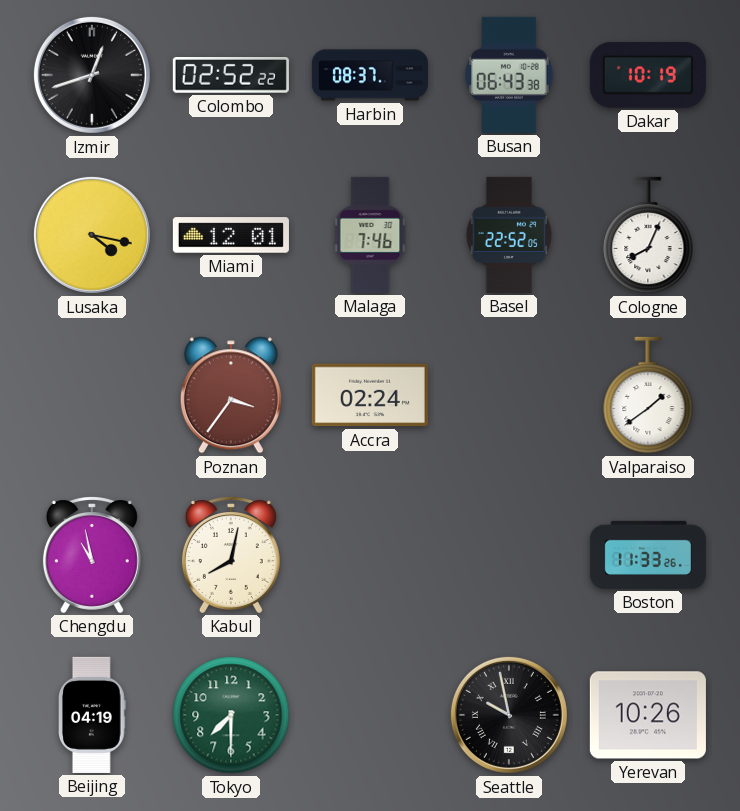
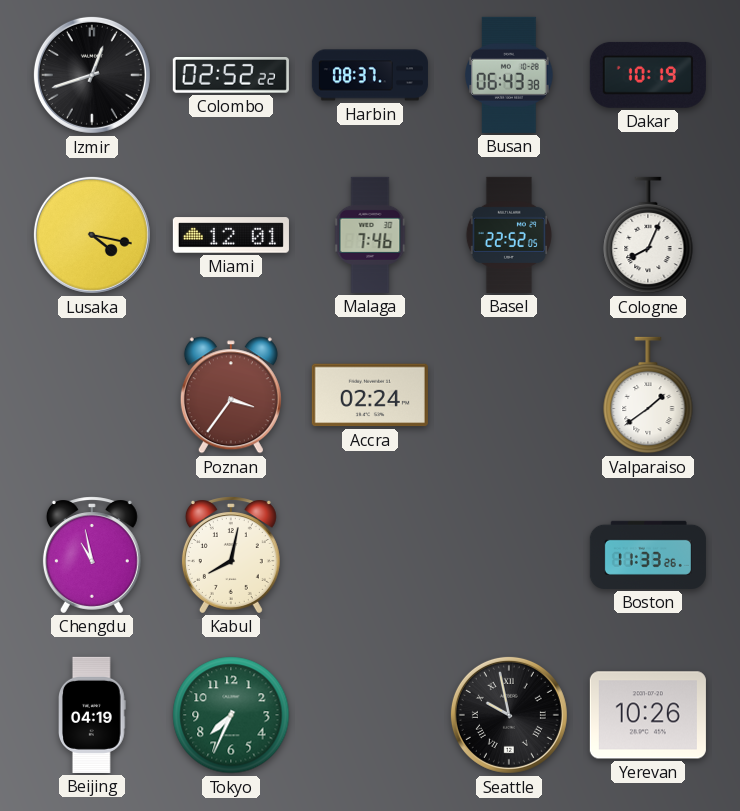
Tokyo: 7:30 -> 7:34 (231, 715)
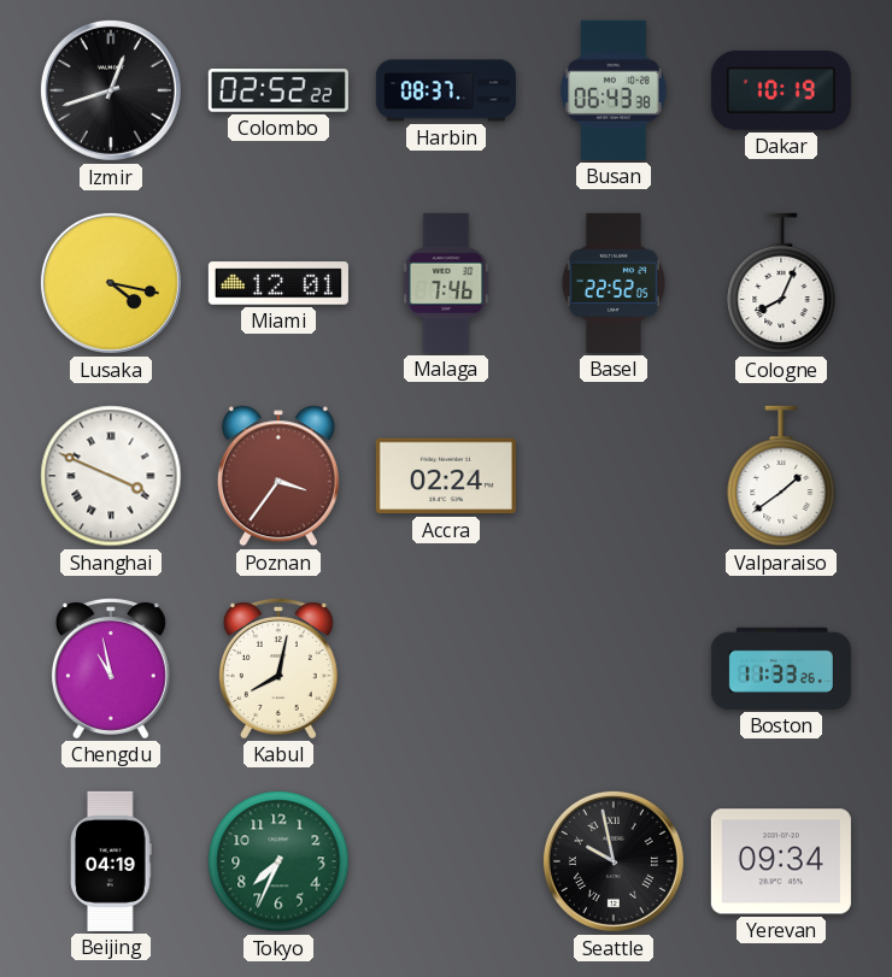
Shanghai: none -> 3:49 (111, 476)
Yerevan: 10:26 -> 09:34 (781, 861)
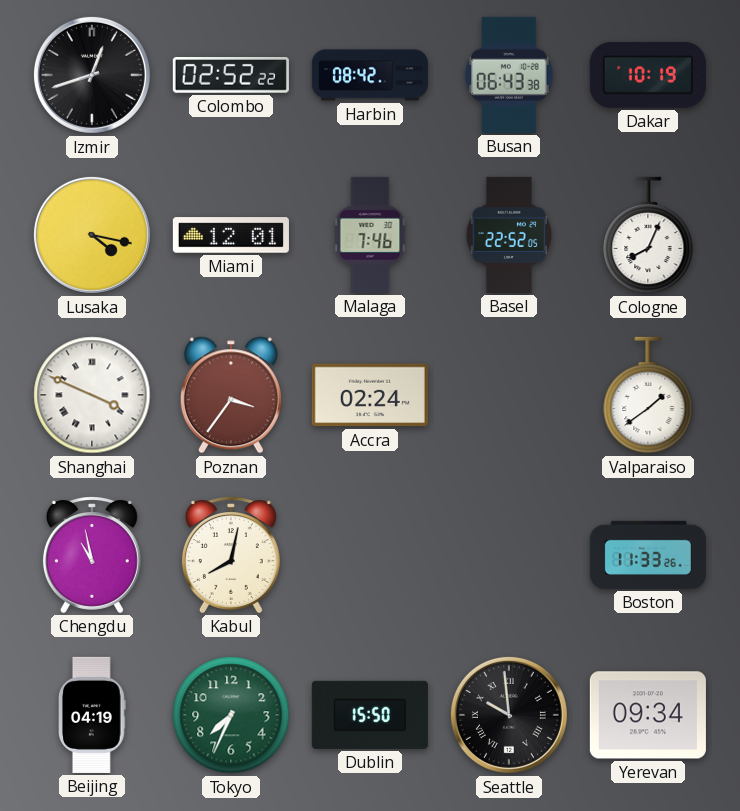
Harbin: 08:37 -> 08:42 (370, 75)
Dublin: none -> 15:50 (370, 715)
Seattle: 9:58 -> 9:59 (509, 715)
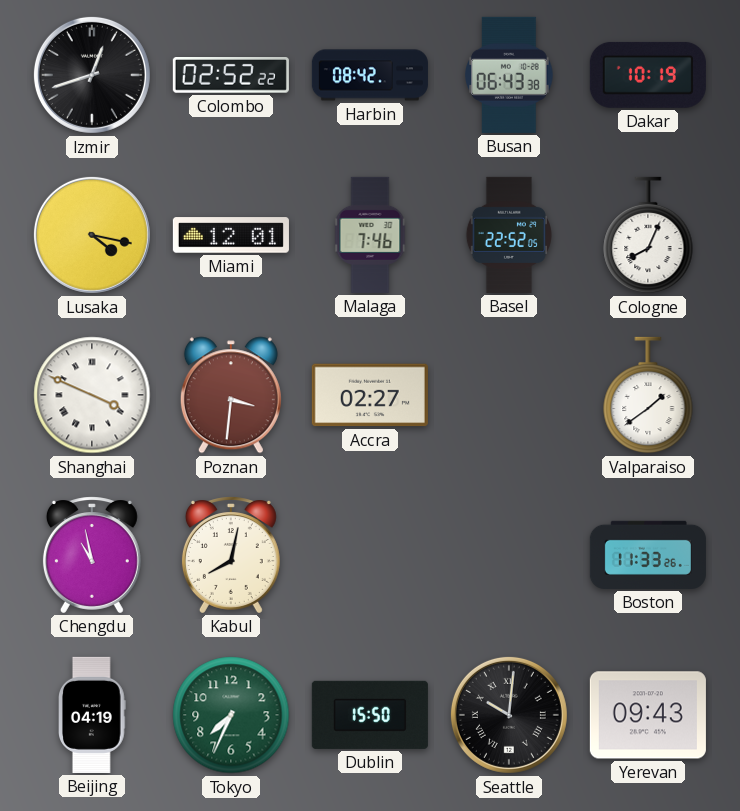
Poznan: 3:36 -> 3:31 (231, 395)
Accra: 02:24 -> 02:27 (370, 395)
Seattle: 9:59 -> 10:01 (509, 715)
Yerevan: 09:34 -> 09:43 (648, 715)
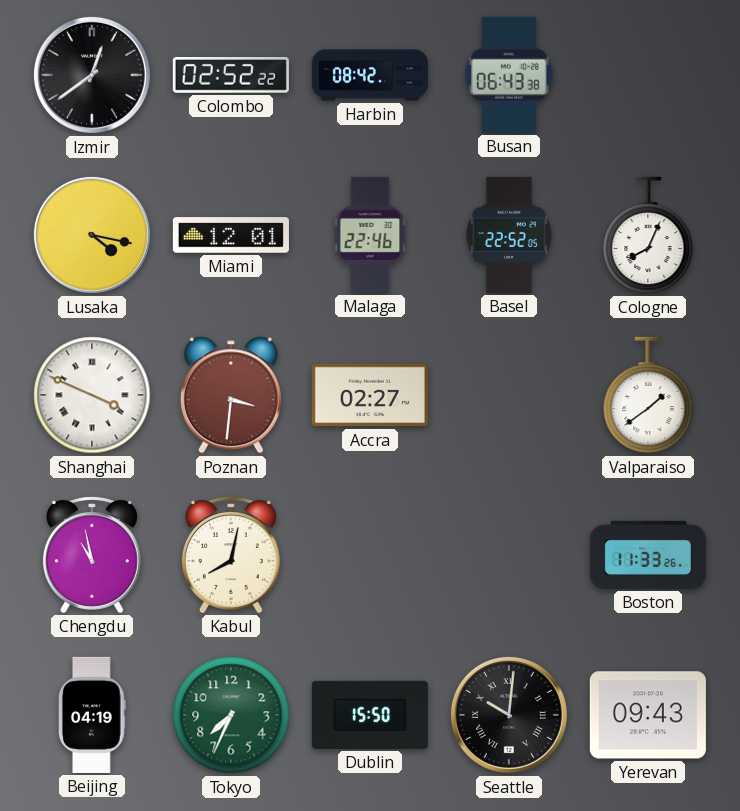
Izmir: 12:42 -> 12:39 (92, 75)
Dakar: 10:19 -> none (648, 75)
Malaga: 7:46 -> 22:46 (370, 235)
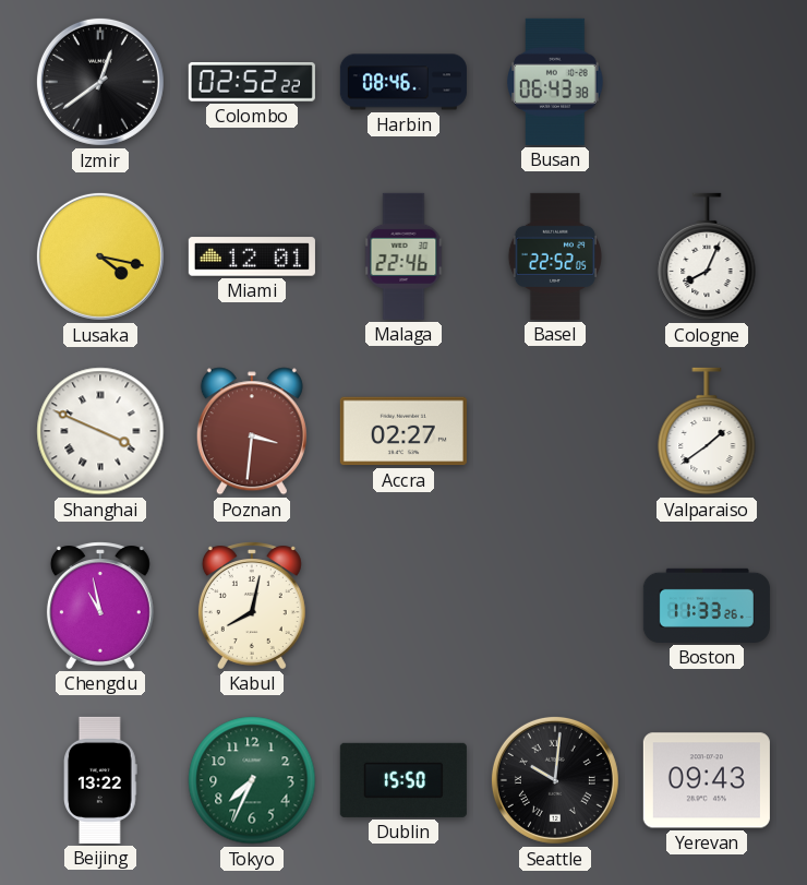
Harbin: 08:42 -> 08:46 (403, 82)
Beijing: 04:19 -> 13:22 (101, 780)
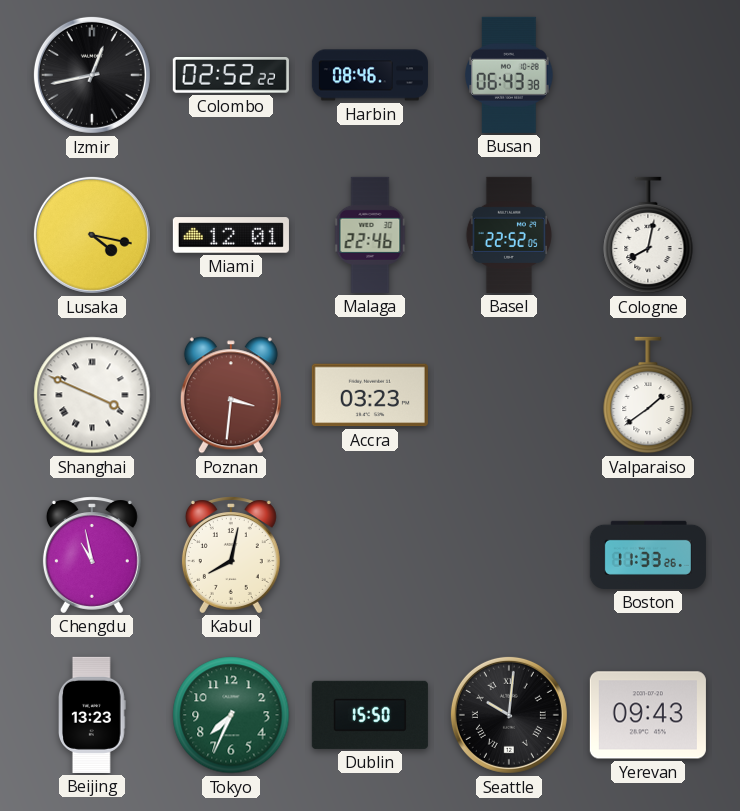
Izmir: 12:39 -> 12:43 (92, 75)
Cologne: 8:04 -> 8:02 (648, 235)
Accra: 02:27 -> 03:23 (370, 395)
Beijing: 13:22 -> 13:23 (93, 715)
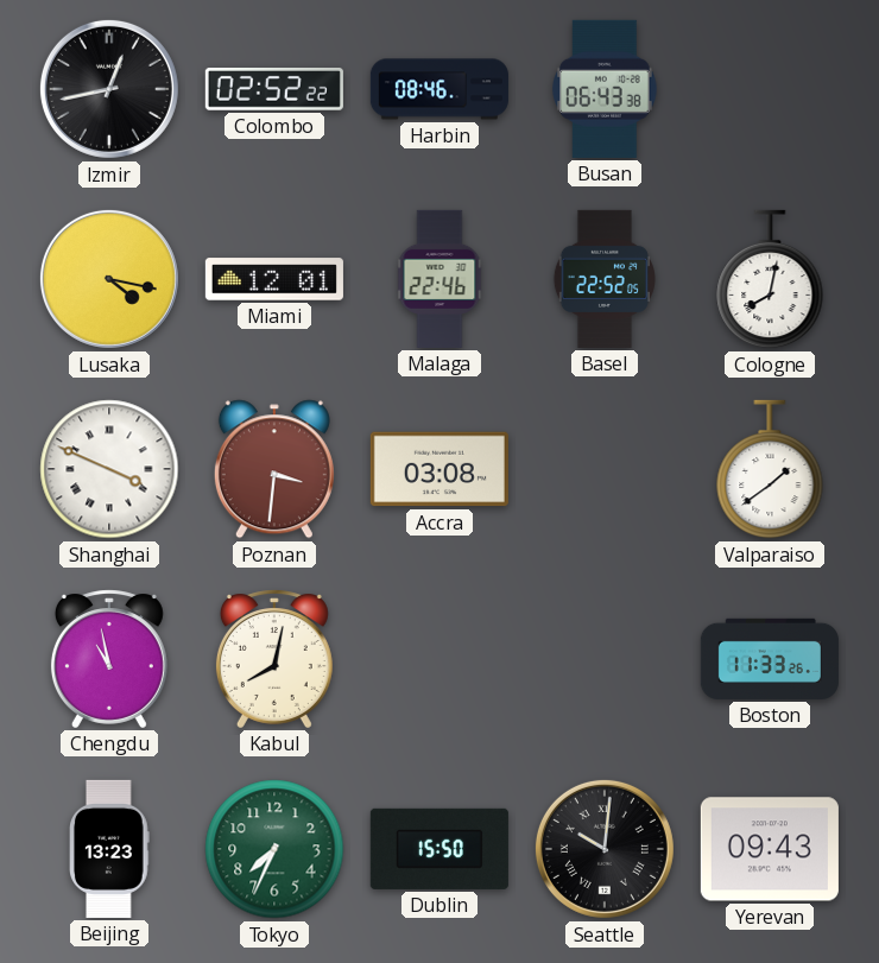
Accra: 03:23 -> 03:08 (439, 469)
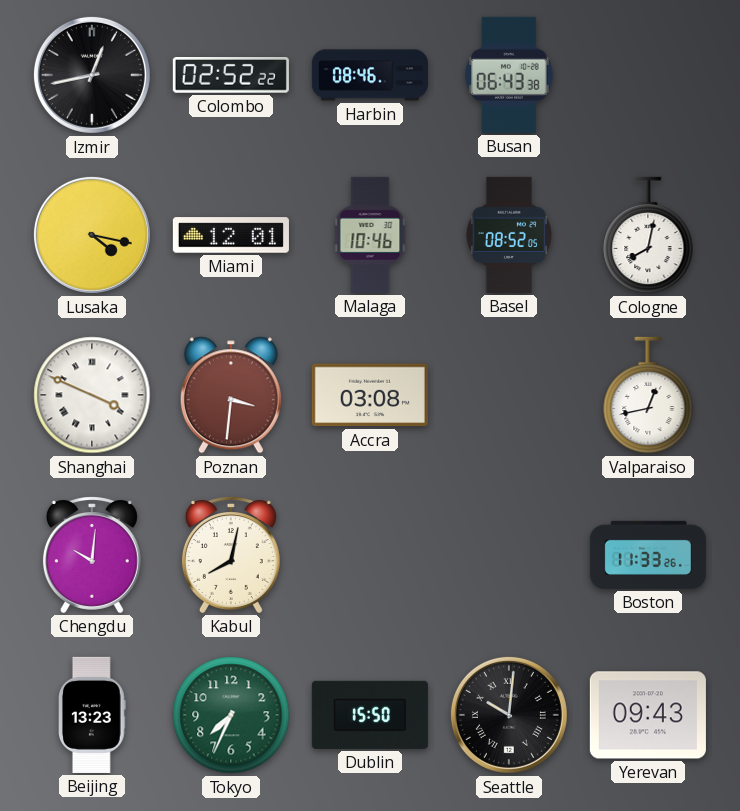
Malaga: 22:46 -> 10:46 (370, 235)
Basel: 22:52 -> 08:52 (509, 235)
Valparaiso: 1:39 -> 12:43 (648, 395)
Chengdu: 10:58 -> 10:01 (92, 555)
